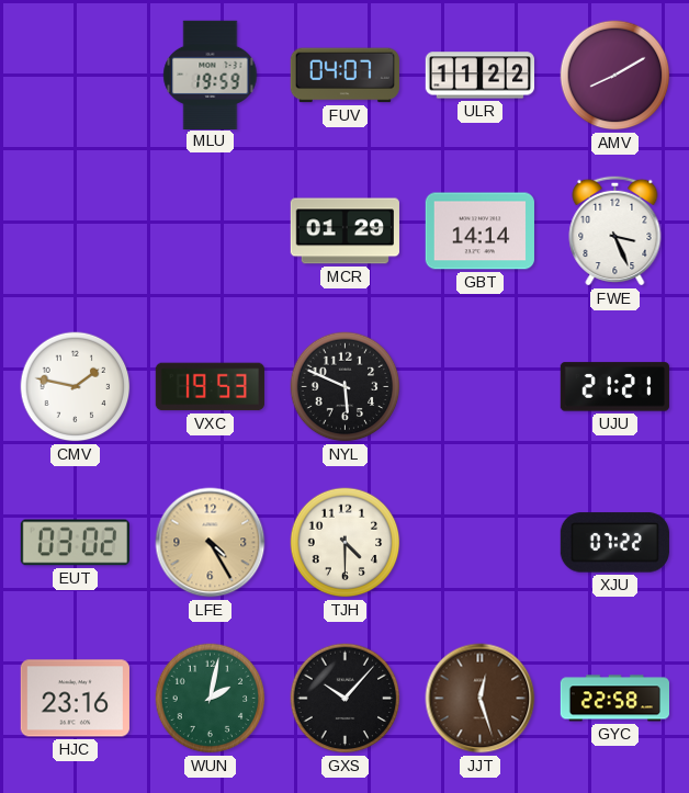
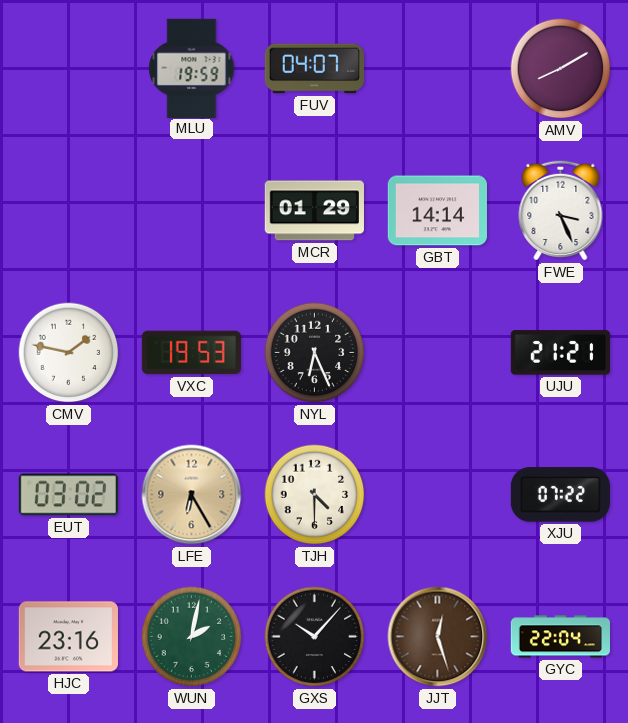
ULR: 11:22 -> none (479, 76)
NYL: 5:49 -> 6:26 (315, 353)
LFE: 4:25 -> 6:25 (192, 495)
GYC: 22:58 -> 22:04 (560, 637)
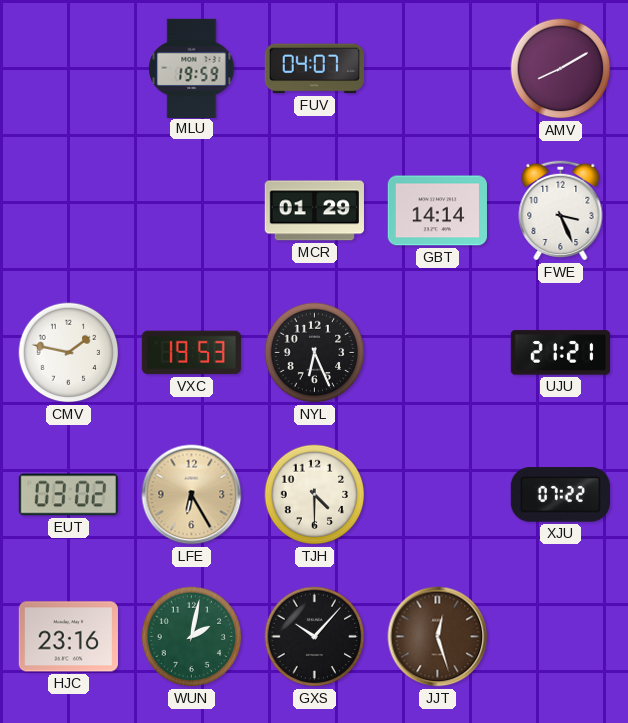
GYC: 22:04 -> none (560, 637)
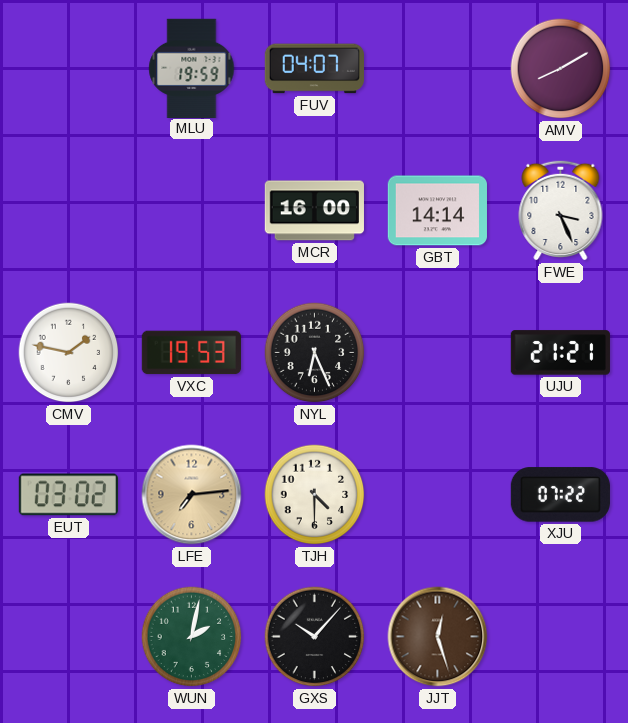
MCR: 01:29 -> 16:00 (314, 211)
LFE: 6:25 -> 7:14 (192, 495)
HJC: 23:16 -> none (68, 637)
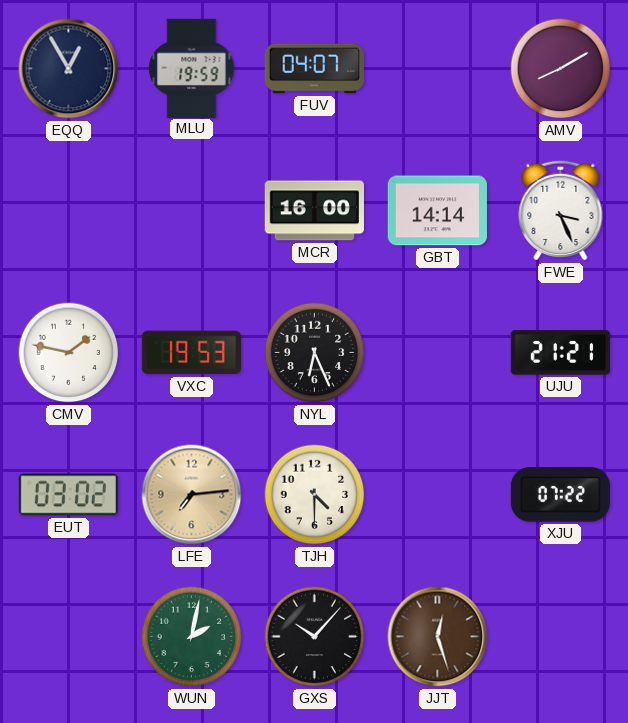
EQQ: none -> 12:55 (69, 69)
